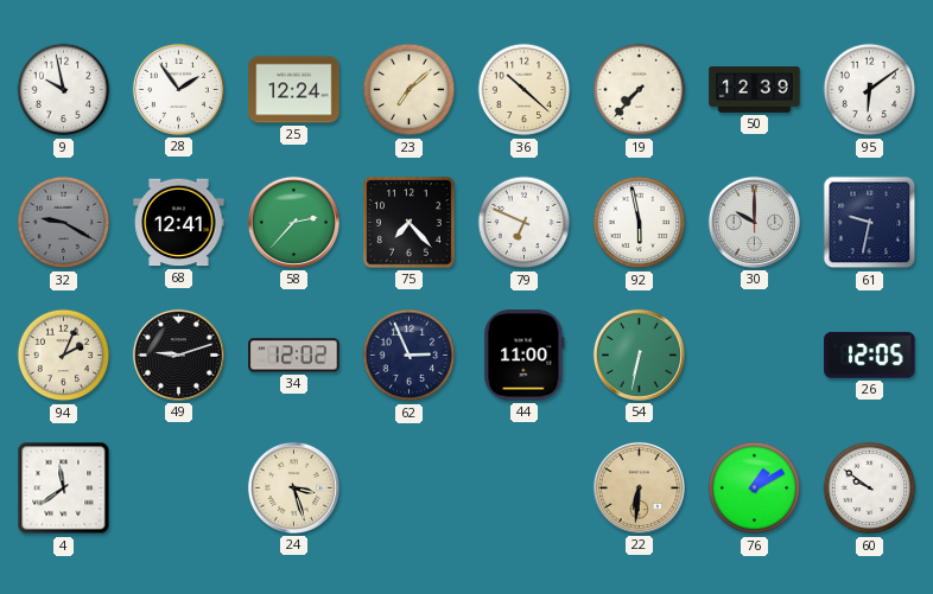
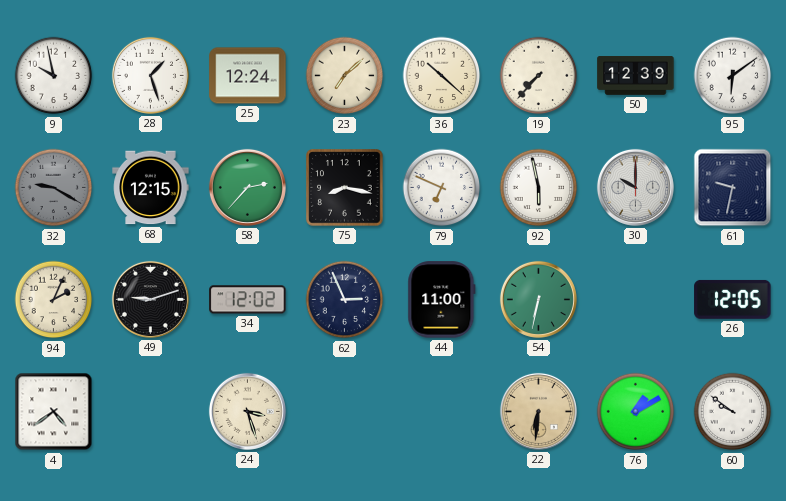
28: 1:54 -> 1:27 (150, 75)
68: 12:41 -> 12:15 (151, 188)
75: 7:23 -> 8:17 (345, 188)
4: 11:39 -> 4:39 (54, 412)
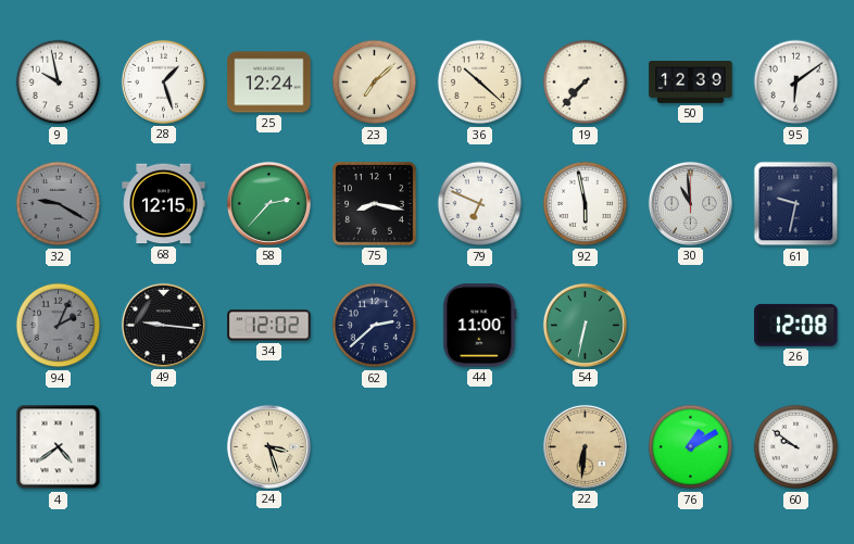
30: 10:00 -> 10:59 (690, 203)
94 dial: cream -> grey (59, 326)
49: 9:12 -> 9:16 (163, 325)
62: 2:56 -> 2:38 (375, 326)
26: 12:05 -> 12:08 (796, 325)
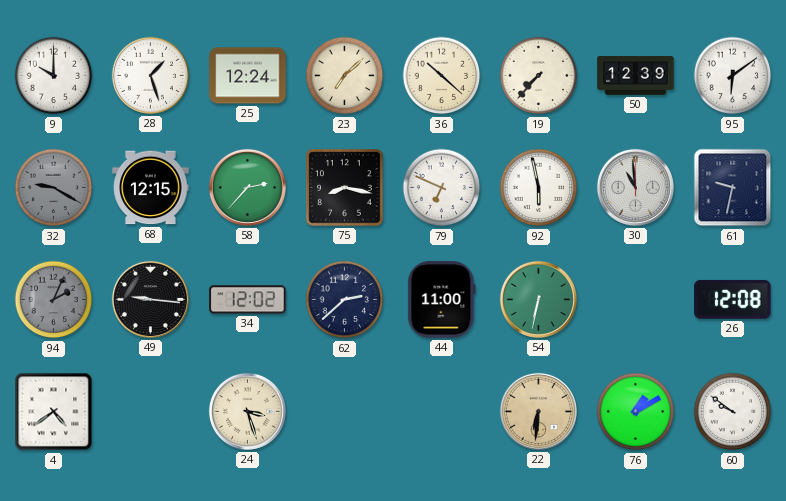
9: 9:58 -> 10:00 (54, 76)
